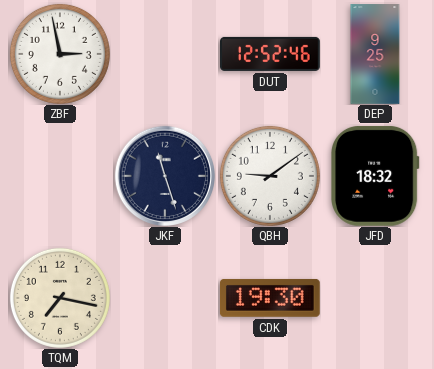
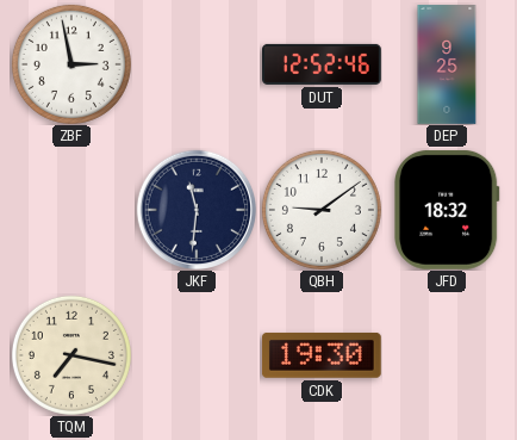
JKF: 11:27 -> 11:31 (195, 209)
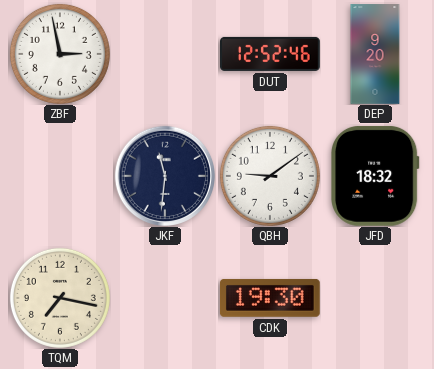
DEP: 9:25 -> 9:20 (375, 54)
